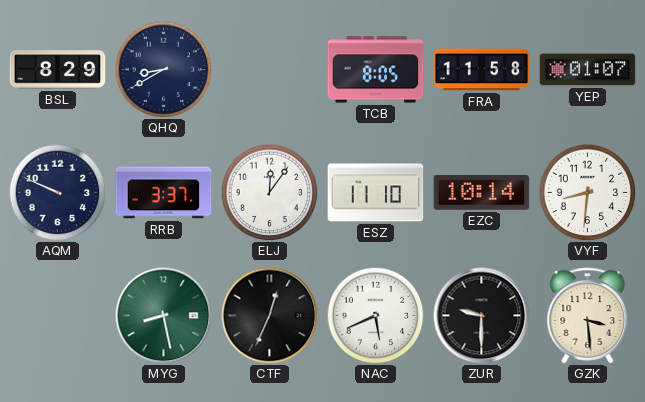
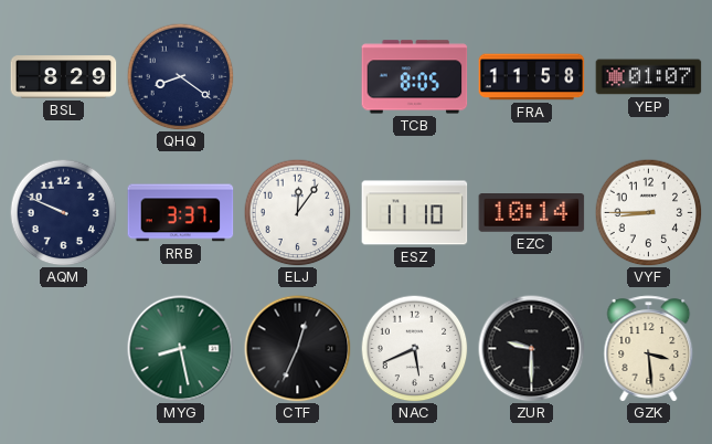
QHQ: 8:40 -> 8:21 (180, 76)
VYF: 8:31 -> 8:45 (648, 212)
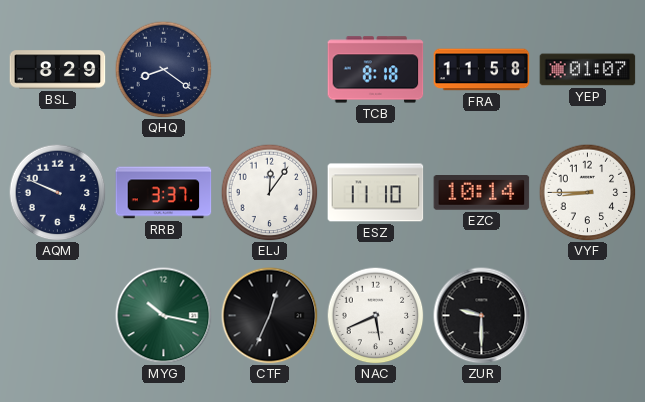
TCB: 8:05 -> 8:18 (376, 70)
MYG: 8:28 -> 10:17 (164, 316)
GZK: 3:29 -> none (649, 349)
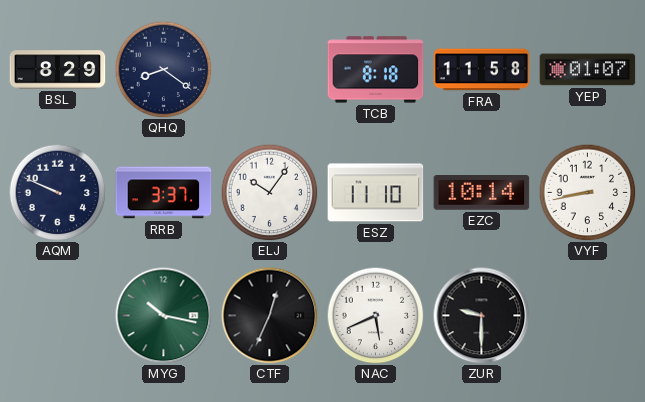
ELJ: 12:06 -> 10:06 (269, 192)
VYF: 8:45 -> 8:43 (587, 192)
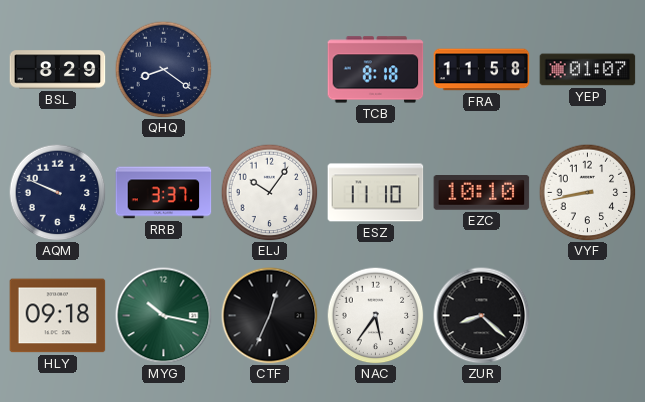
EZC: 10:14 -> 10:10 (482, 193)
HLY: none -> 09:18 (58, 316)
NAC: 5:41 -> 5:36 (375, 315)
ZUR: 9:30 -> 8:22 (482, 316)
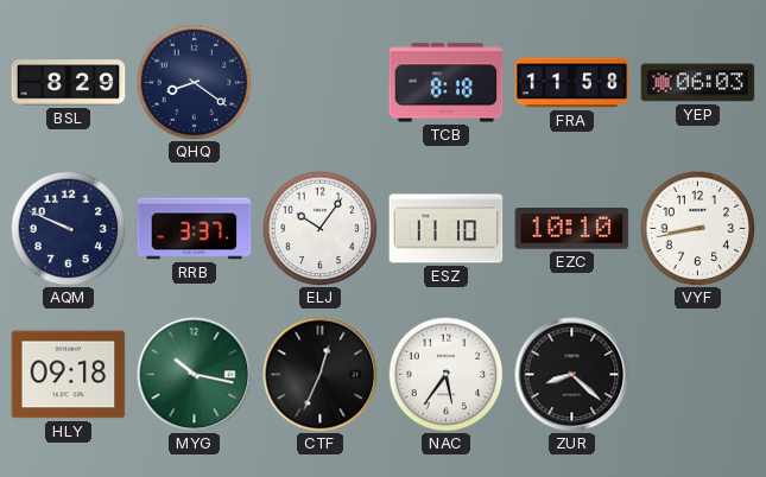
YEP: 01:07 -> 06:03 (698, 83)
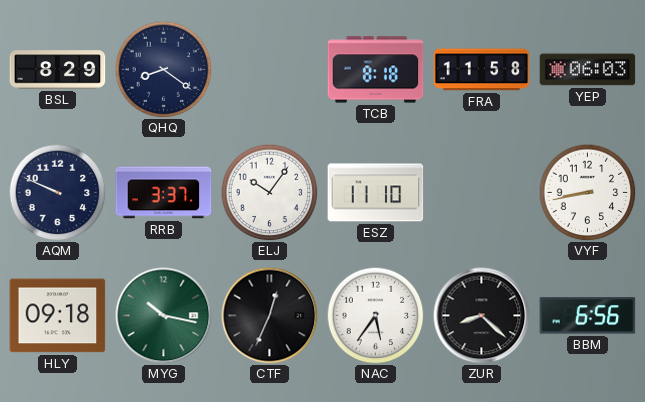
EZC: 10:10 -> none (572, 229)
BBM: none -> 6:56 (588, 316)
